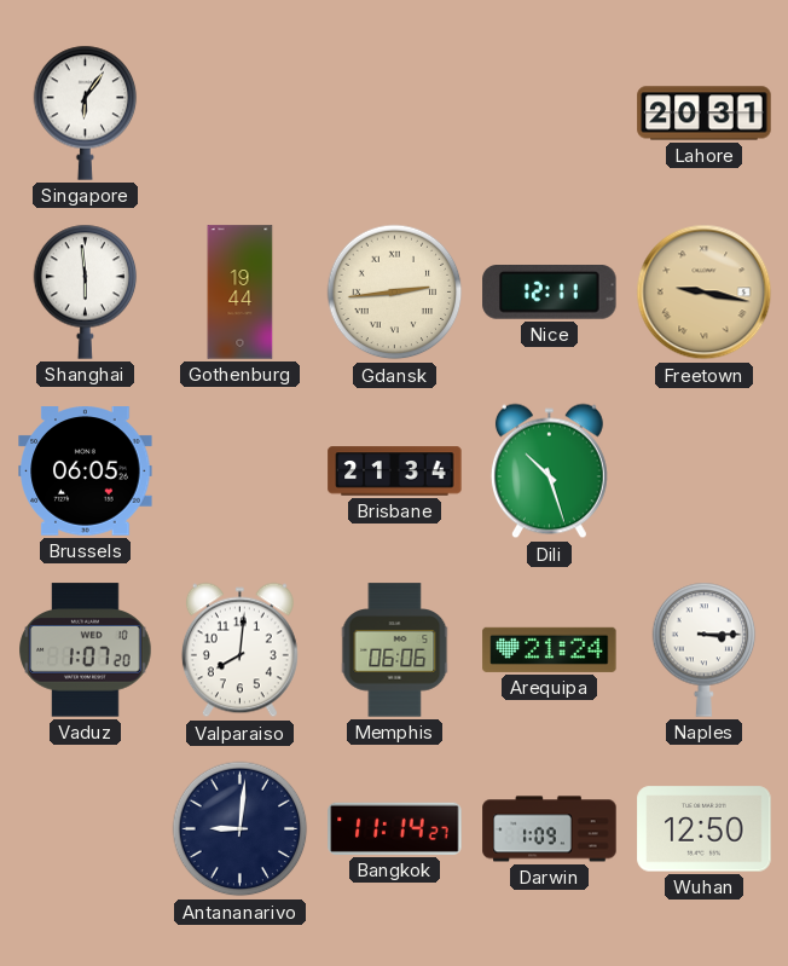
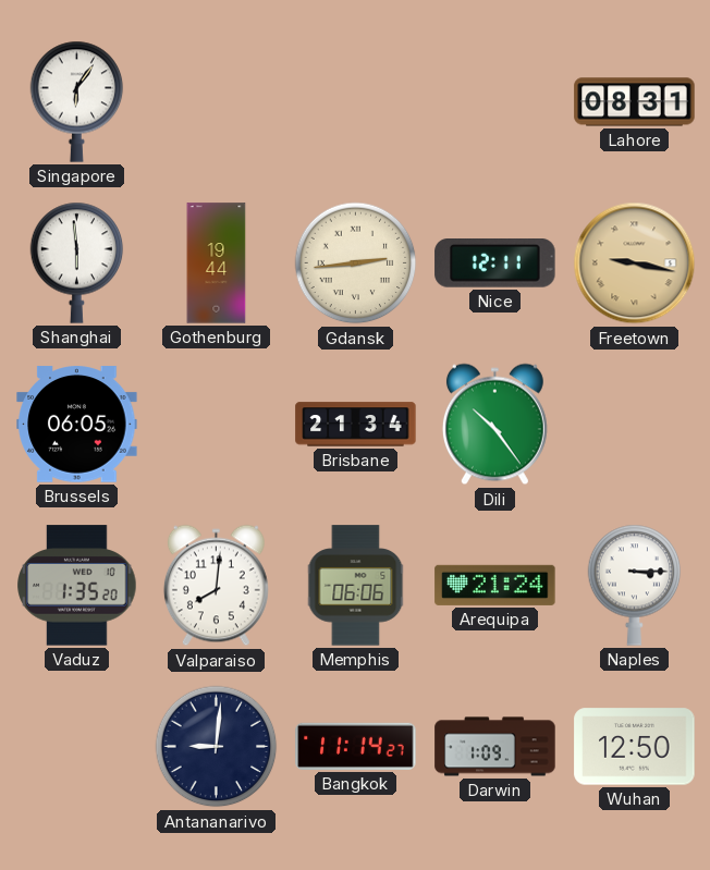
Lahore: 20:31 -> 08:31 (635, 102)
Dili: 10:27 -> 10:24 (494, 425)
Vaduz: 1:07 -> 1:35 (77, 586)
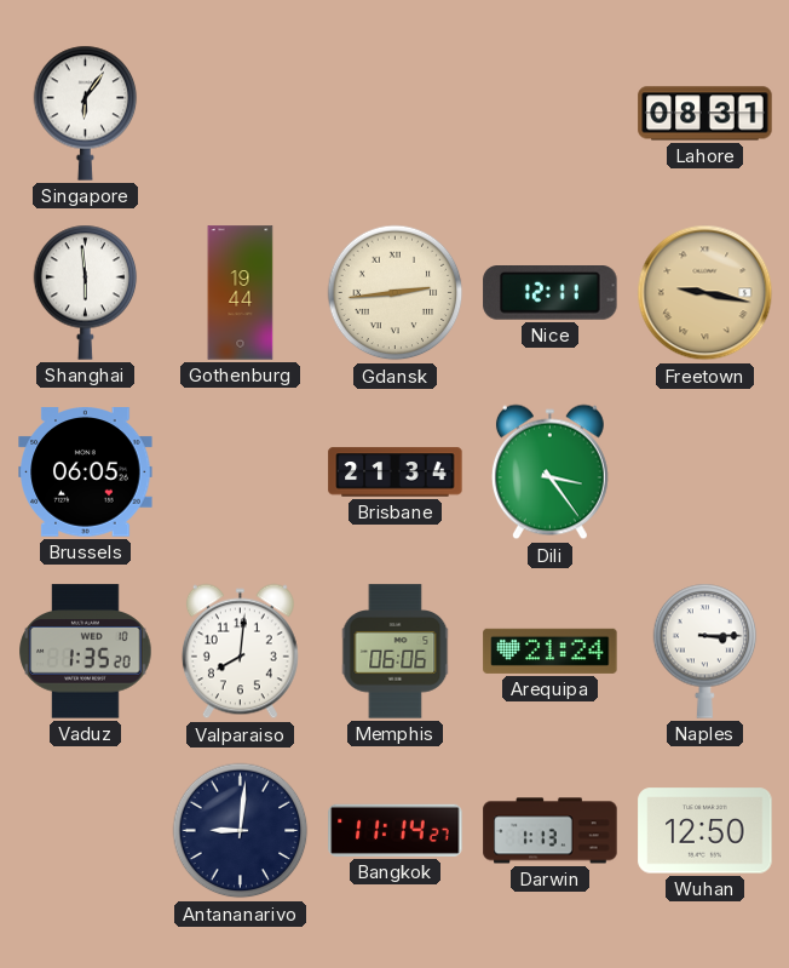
Dili: 10:24 -> 3:24 (549, 472)
Darwin: 1:09 -> 1:13 (551, 831)
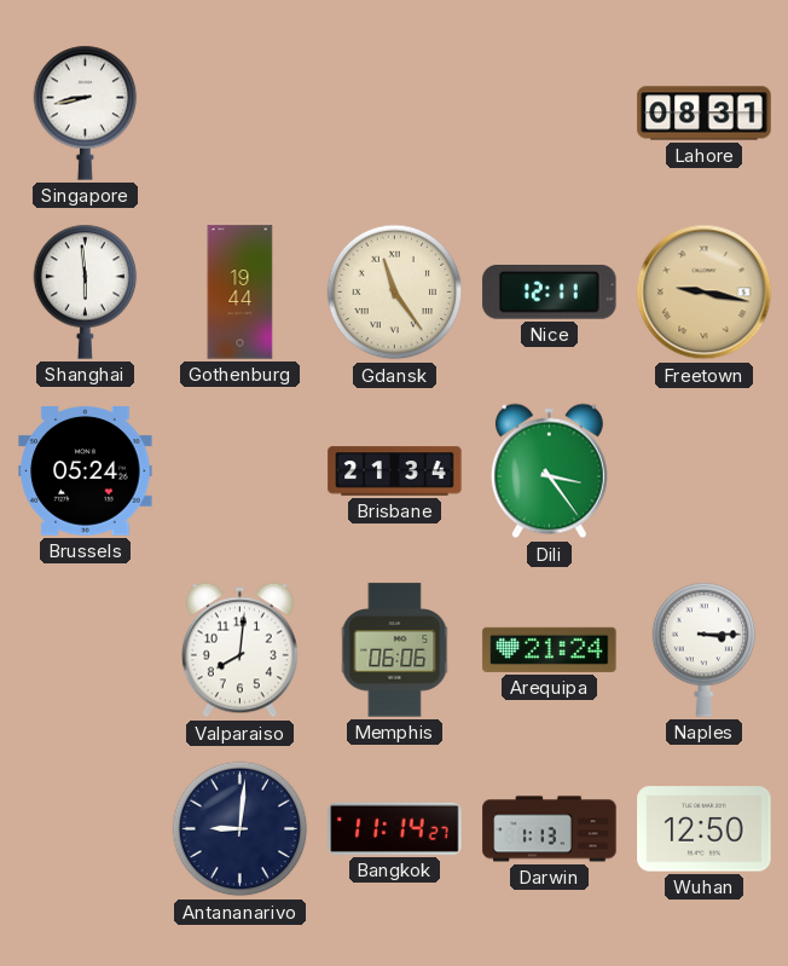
Singapore: 6:06 -> 8:43 (86, 112)
Gdansk: 2:44 -> 11:24 (395, 293)
Brussels: 06:05 -> 05:24 (86, 472)
Vaduz: 1:35 -> none (86, 652)
